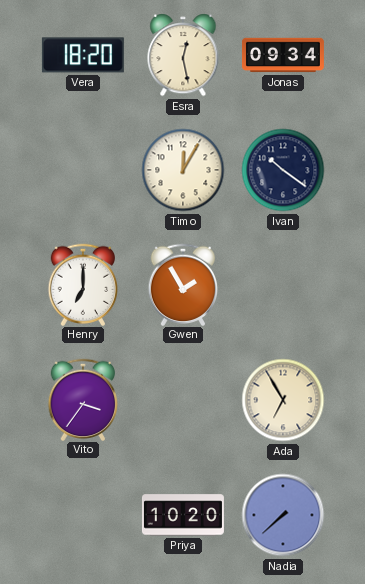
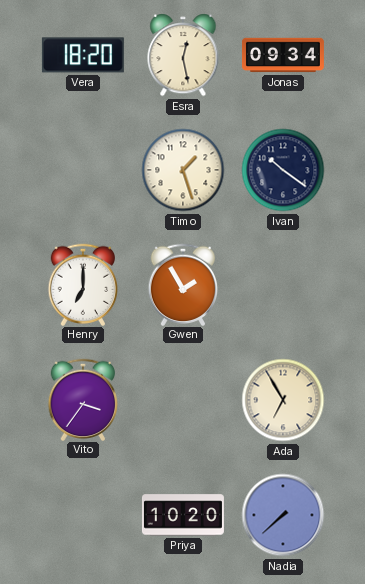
Timo: 12:05 -> 1:27 (183, 170)
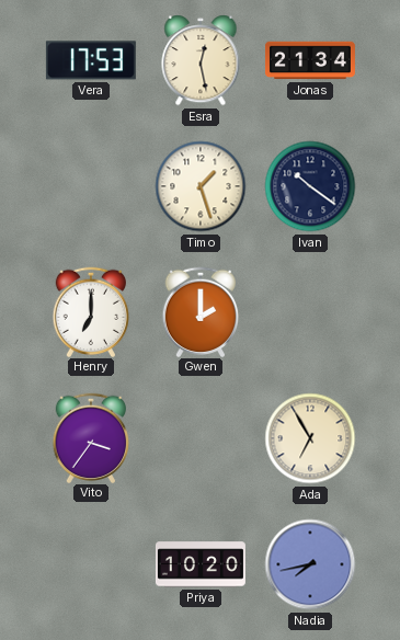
Vera: 18:20 -> 17:53 (91, 60)
Jonas: 09:34 -> 21:34 (310, 60)
Gwen: 1:55 -> 2:00 (201, 311)
Nadia: 7:38 -> 7:43 (310, 564)
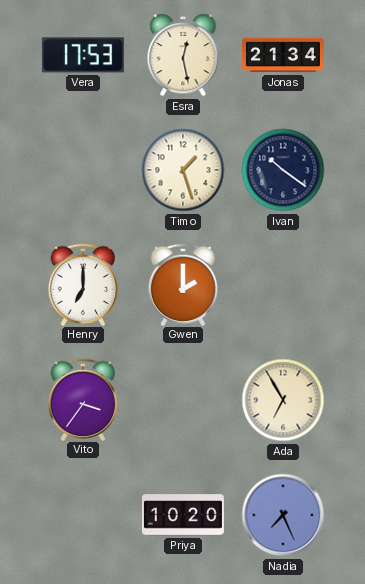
Nadia: 7:43 -> 7:26 (283, 515)
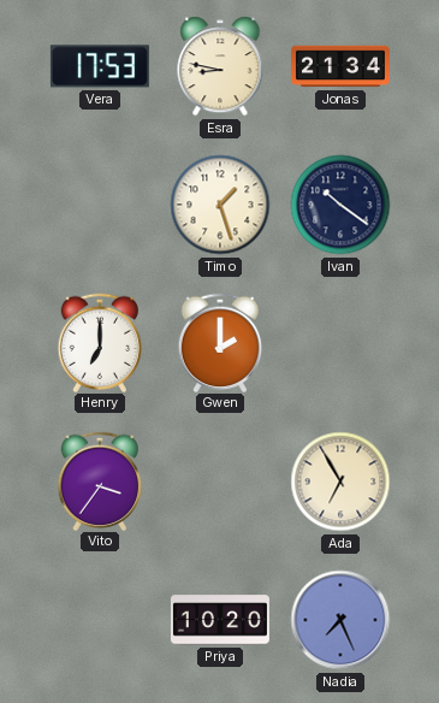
Esra: 12:28 -> 8:47 (220, 66)
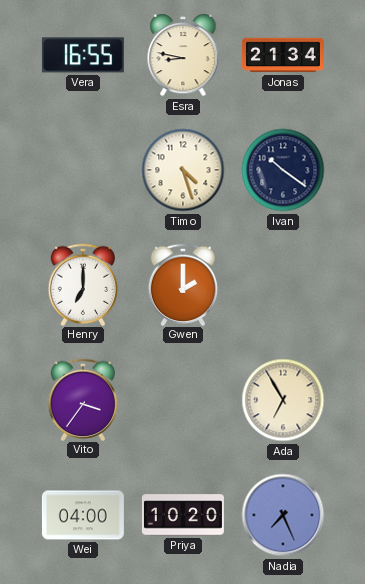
Vera: 17:53 -> 16:55 (83, 55)
Timo: 1:27 -> 4:27 (183, 170)
Wei: none -> 04:00 (83, 515)
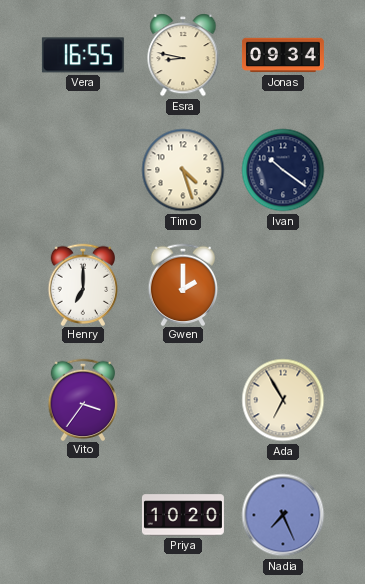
Jonas: 21:34 -> 09:34 (283, 55)
Wei: 04:00 -> none (83, 515)
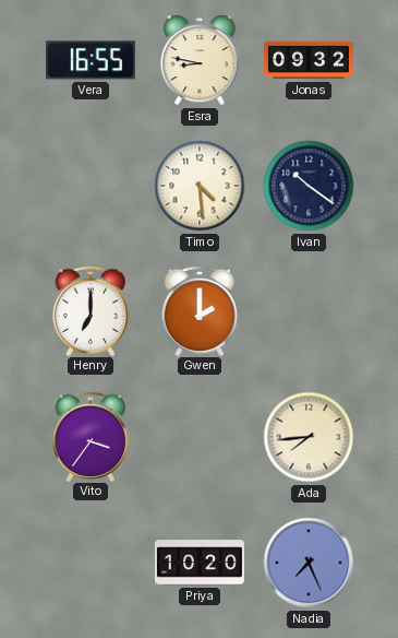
Jonas: 09:34 -> 09:32 (309, 60)
Timo: 4:27 -> 4:29 (200, 186)
Ada: 6:55 -> 7:44 (309, 437)
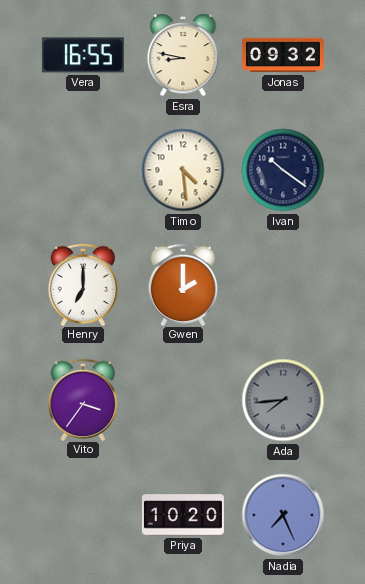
Ada dial: cream -> grey (283, 400)
